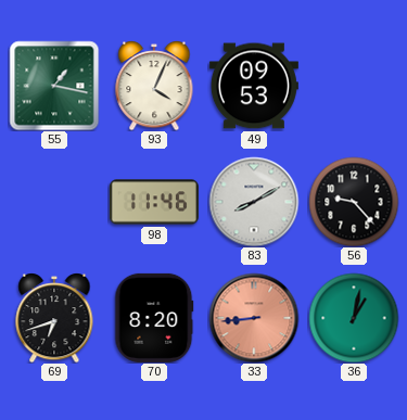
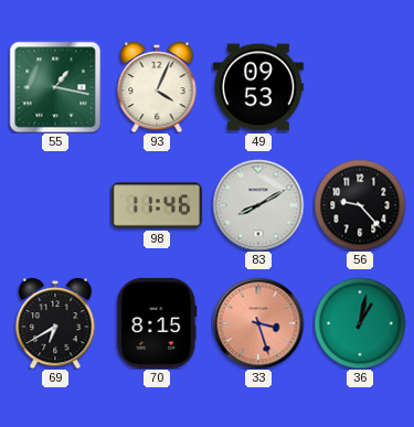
69: 6:42 -> 6:40 (55, 323)
70: 8:20 -> 8:15 (157, 323)
33: 8:44 -> 3:27 (258, 323)
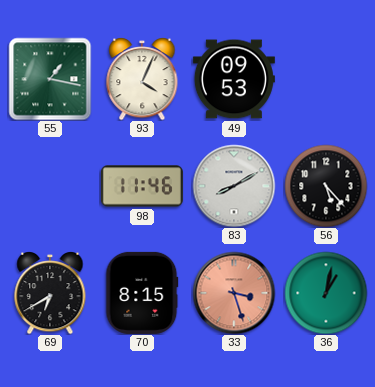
56: 9:23 -> 5:23 (326, 186)
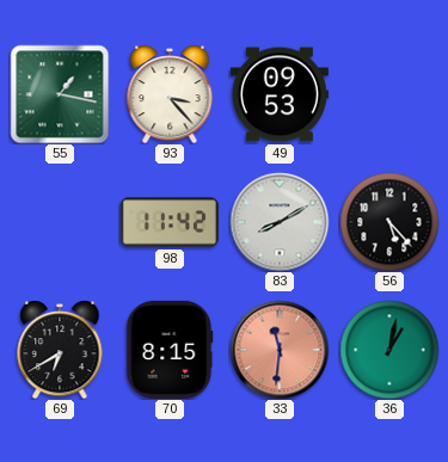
93: 4:04 -> 3:23 (170, 94)
98: 11:46 -> 11:42 (170, 222)
33: 3:27 -> 11:31 (280, 350)
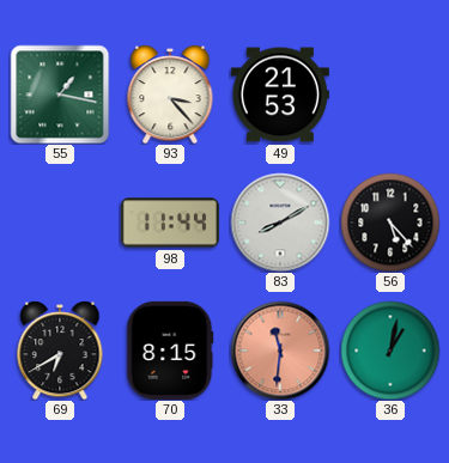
49: 09:53 -> 21:53 (280, 95)
98: 11:42 -> 11:44 (170, 223)
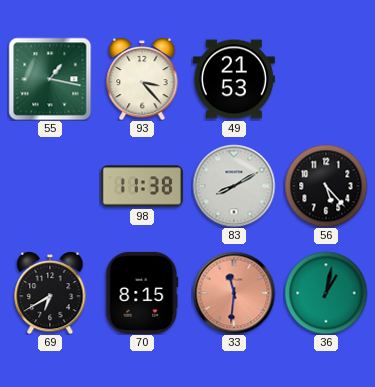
98: 11:44 -> 11:38 (142, 186)
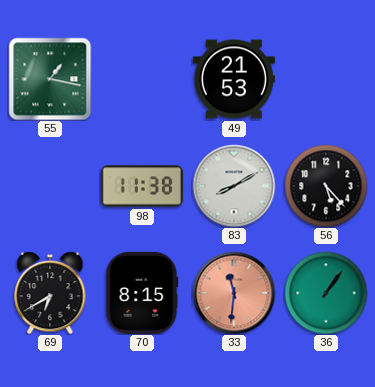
93: 3:23 -> none (142, 79)
36: 1:02 -> 1:06 (326, 293)
